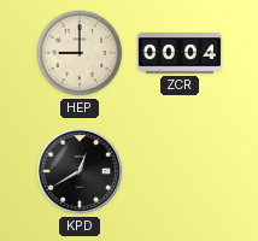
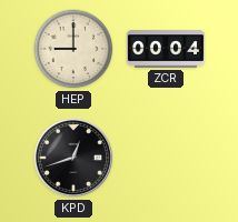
KPD: 12:40 -> 12:42 (73, 158)
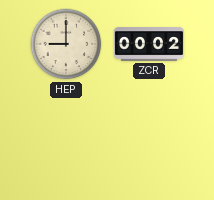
ZCR: 00:04 -> 00:02 (149, 44)
KPD: 12:42 -> none (73, 158)
